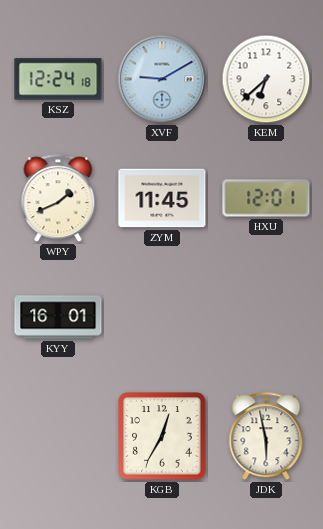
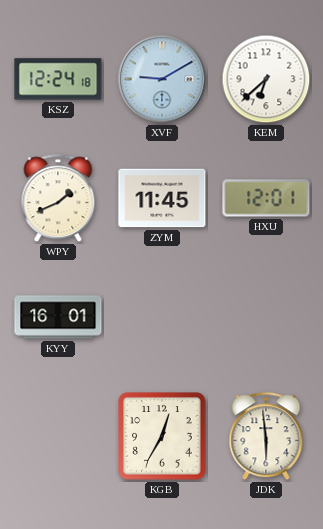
JDK: 5:58 -> 5:59 (266, 437)
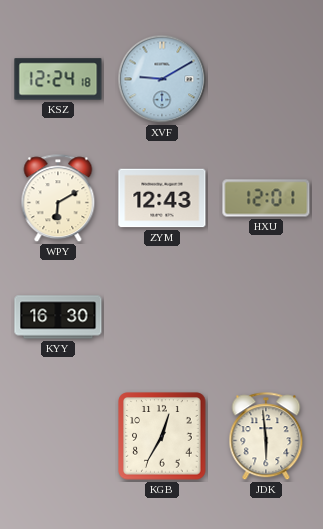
KEM: 6:38 -> none (266, 79)
WPY: 1:41 -> 6:10 (58, 199)
ZYM: 11:45 -> 12:43 (162, 198)
KYY: 16:01 -> 16:30 (58, 317)
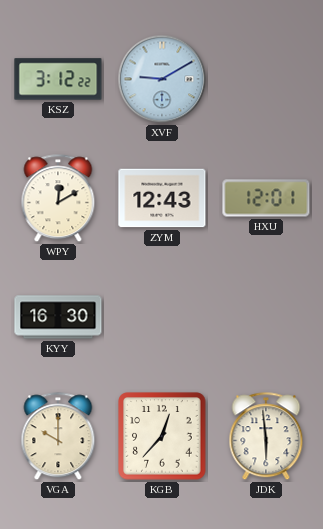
KSZ: 12:24 -> 3:12 (58, 79)
WPY: 6:10 -> 12:10 (58, 199)
VGA: none -> 10:00 (58, 437)
KGB: 12:35 -> 12:37 (162, 436)
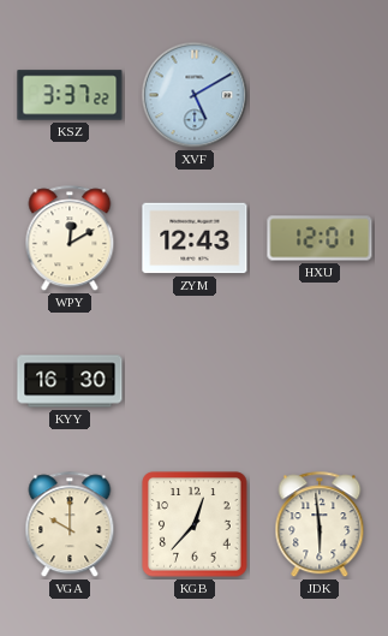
KSZ: 3:12 -> 3:37 (70, 95)
XVF: 9:10 -> 5:10 (195, 95)
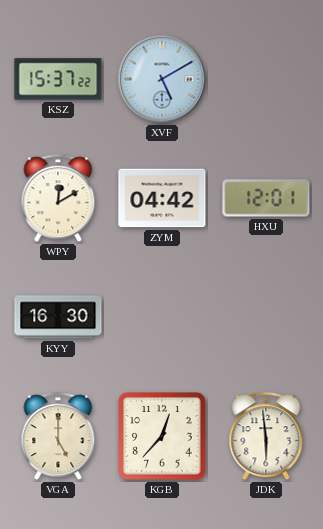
KSZ: 3:37 -> 15:37 (58, 79)
ZYM: 12:43 -> 04:42 (162, 198)
VGA: 10:00 -> 5:00 (58, 437)
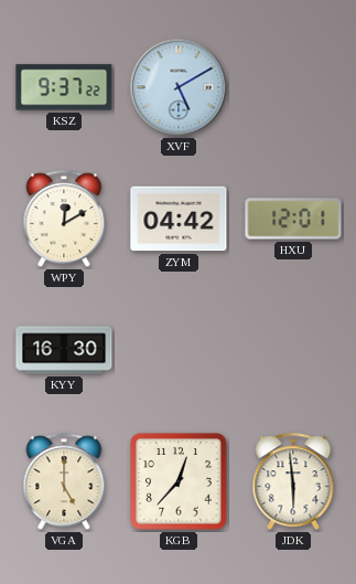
KSZ: 15:37 -> 9:37 (64, 87)
